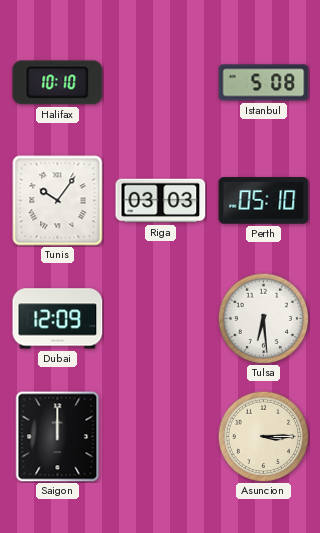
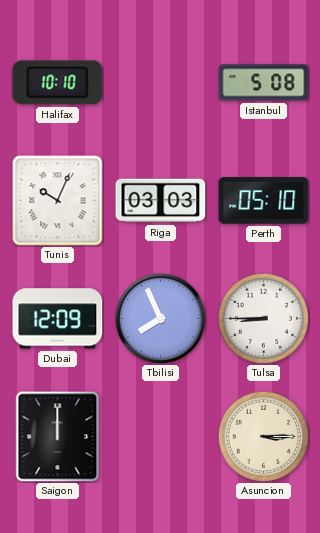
Tunis: 10:06 -> 10:04 (58, 201)
Tbilisi: none -> 7:56 (160, 318)
Tulsa: 6:29 -> 8:45 (263, 318)
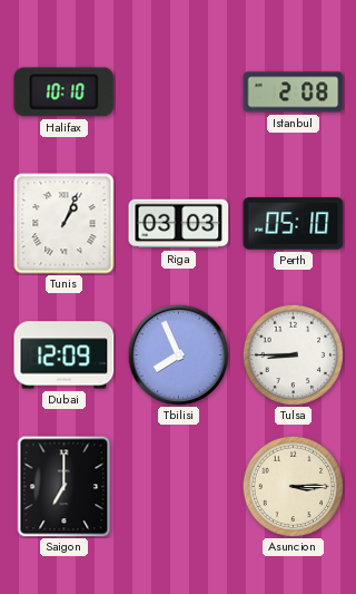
Istanbul: 5:08 -> 2:08 (294, 92)
Tunis: 10:04 -> 1:04 (65, 224)
Saigon: 12:00 -> 7:00 (65, 487)
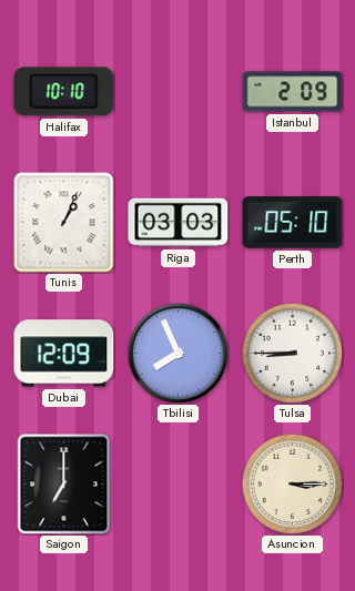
Istanbul: 2:08 -> 2:09 (293, 92)
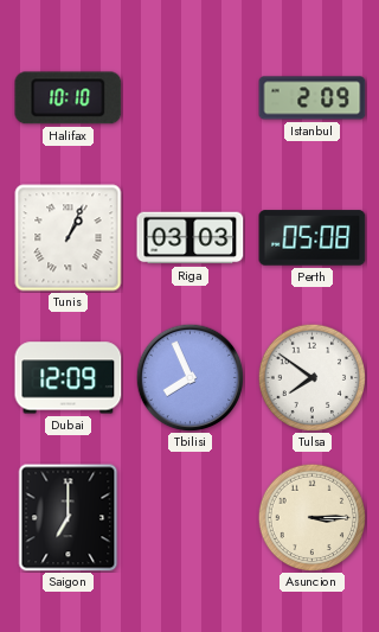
Perth: 05:10 -> 05:08 (313, 238)
Tulsa: 8:45 -> 7:51 (311, 377)
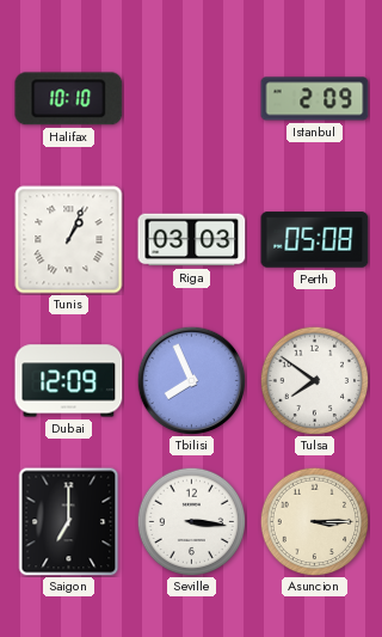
Seville: none -> 3:16 (191, 521)
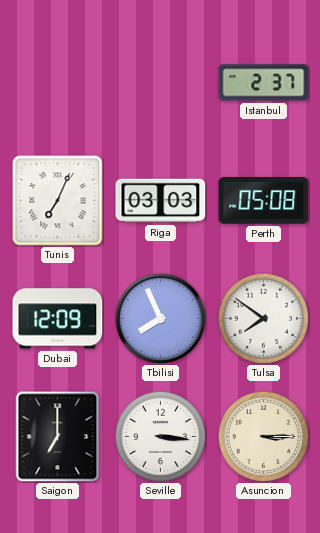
Halifax: 10:10 -> none (69, 99)
Istanbul: 2:09 -> 2:37 (264, 83)
Tunis: 1:04 -> 7:04 (58, 201)
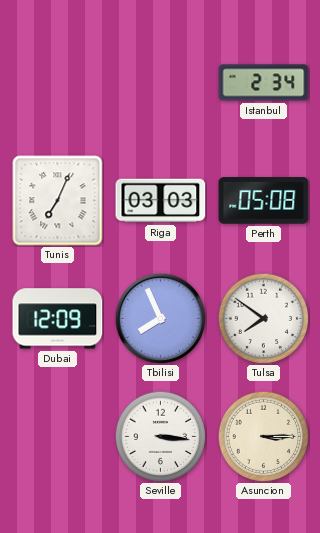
Istanbul: 2:37 -> 2:34 (264, 83)
Saigon: 7:00 -> none (58, 437)
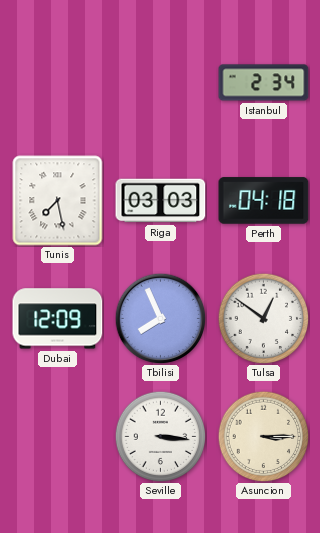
Tunis: 7:04 -> 7:28 (58, 201)
Perth: 05:08 -> 04:18 (264, 201)
Tulsa: 7:51 -> 12:51 (263, 318)
